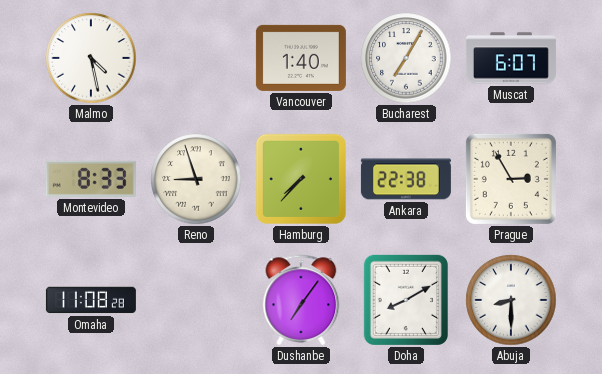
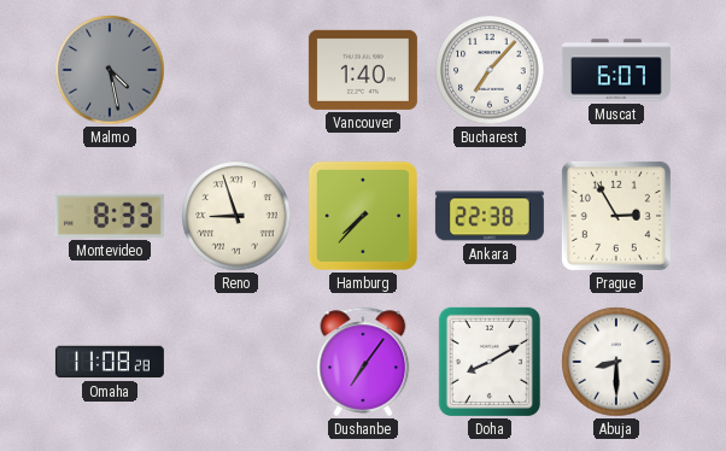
Malmo dial: white -> grey (110, 70)
Bucharest: 7:05 -> 7:07 (490, 70)
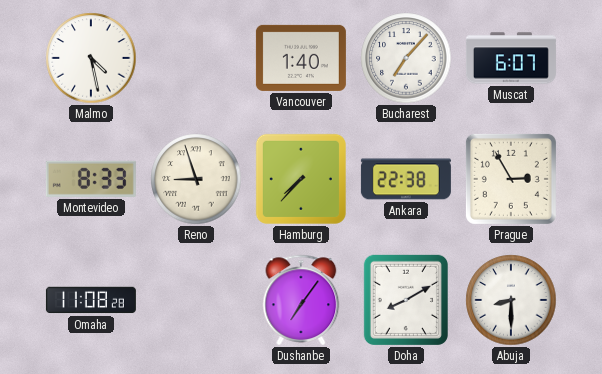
Malmo dial: grey -> white (91, 58)
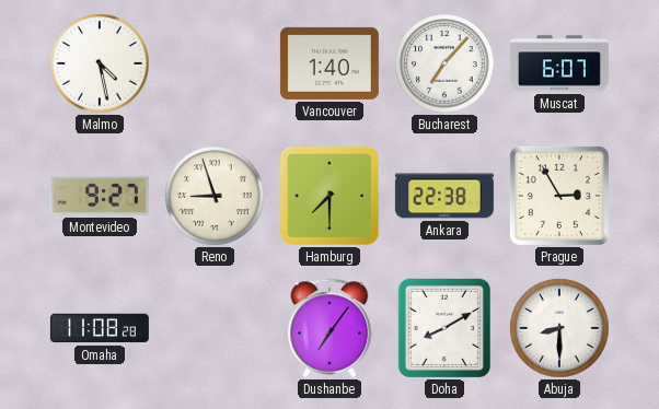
Montevideo: 8:33 -> 9:27 (100, 196)
Hamburg: 7:37 -> 7:30 (329, 196)
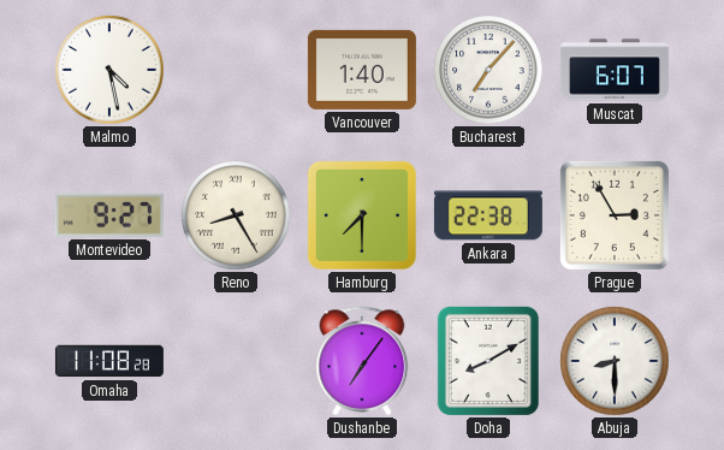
Reno: 8:57 -> 8:25 (236, 215)
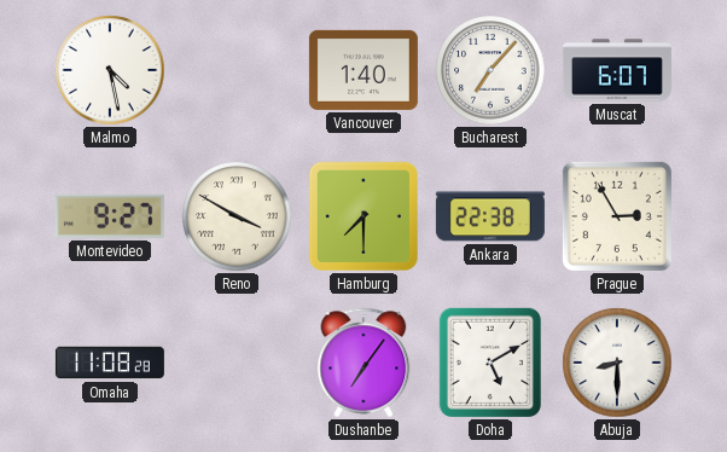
Reno: 8:25 -> 3:50 (237, 216)
Doha: 8:10 -> 5:10 (490, 363)
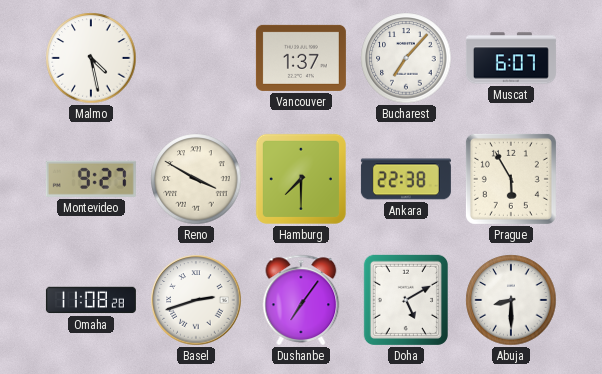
Vancouver: 1:40 -> 1:37 (301, 58)
Prague: 2:55 -> 5:55 (511, 179)
Basel: none -> 2:42 (196, 300)
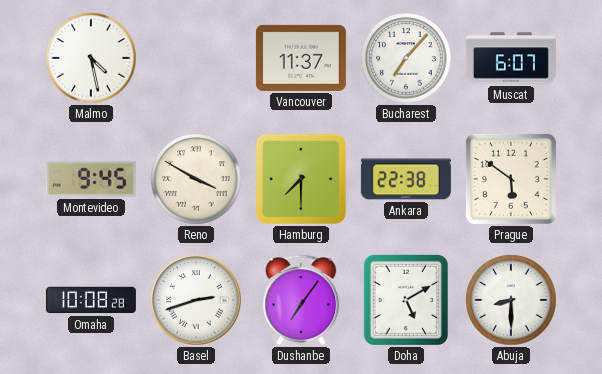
Vancouver: 1:37 -> 11:37 (301, 58)
Montevideo: 9:27 -> 9:45 (91, 179)
Prague: 5:55 -> 5:51 (511, 179)
Omaha: 11:08 -> 10:08 (91, 300)
